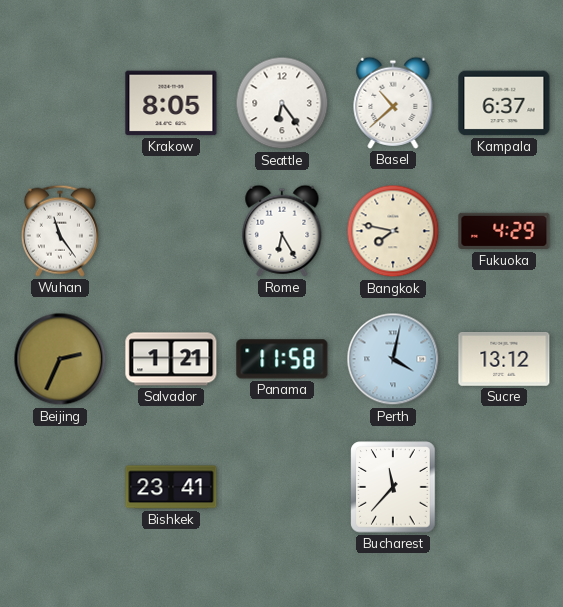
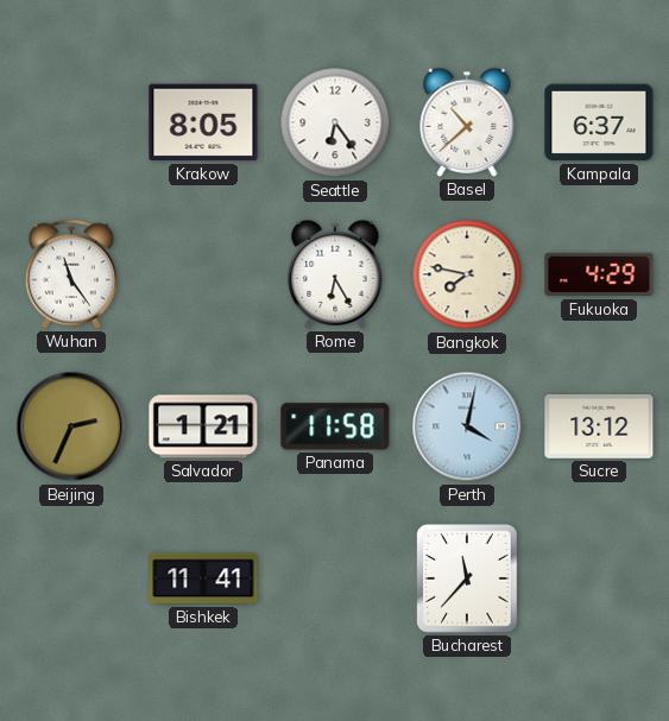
Bishkek: 23:41 -> 11:41 (203, 578)
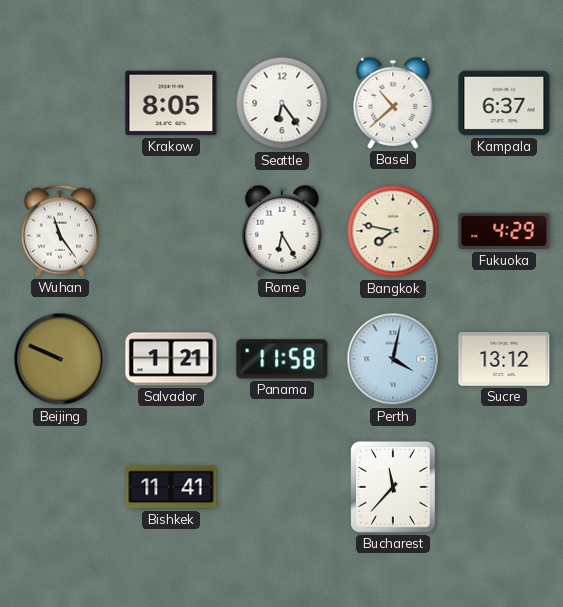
Beijing: 2:34 -> 9:49 (60, 359)
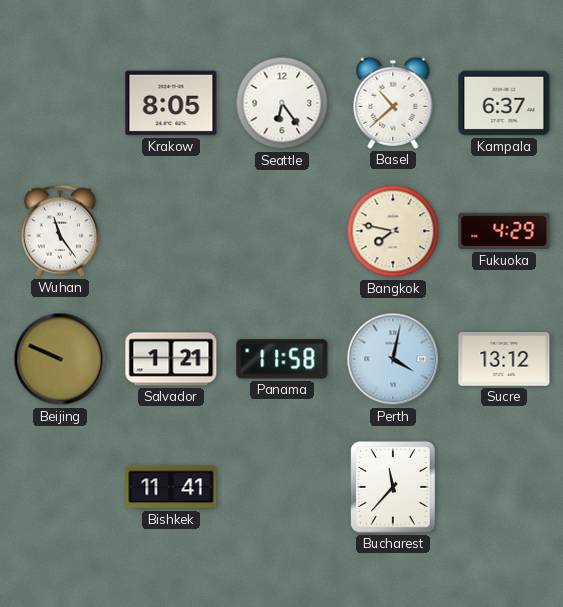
Rome: 6:25 -> none (282, 231)
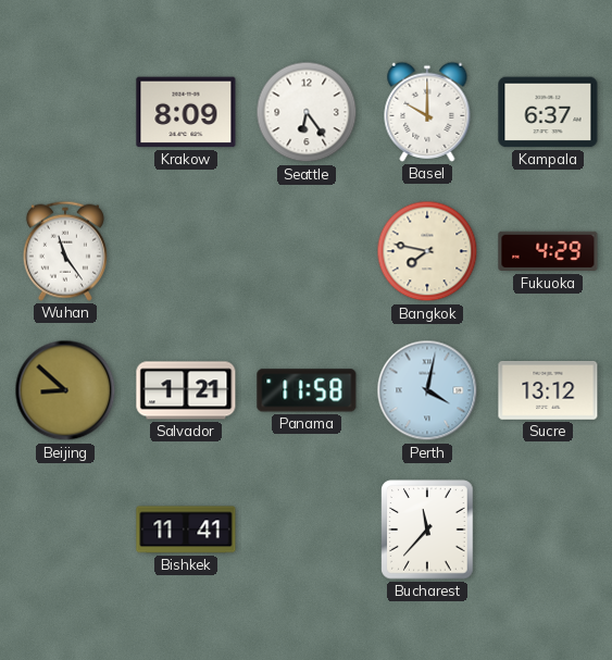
Krakow: 8:05 -> 8:09 (186, 112)
Basel: 10:38 -> 10:00 (427, 112)
Beijing: 9:49 -> 8:52 (65, 390)
